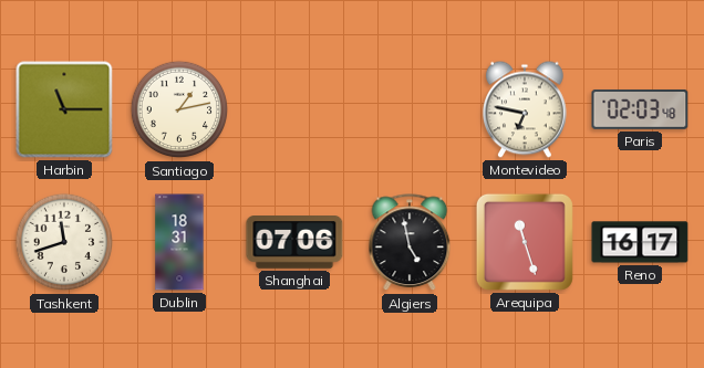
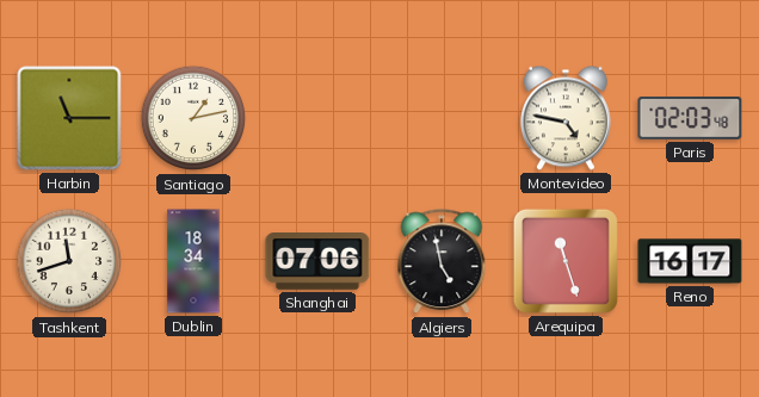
Montevideo: 6:47 -> 4:47 (567, 118)
Dublin: 18:31 -> 18:34 (193, 261)
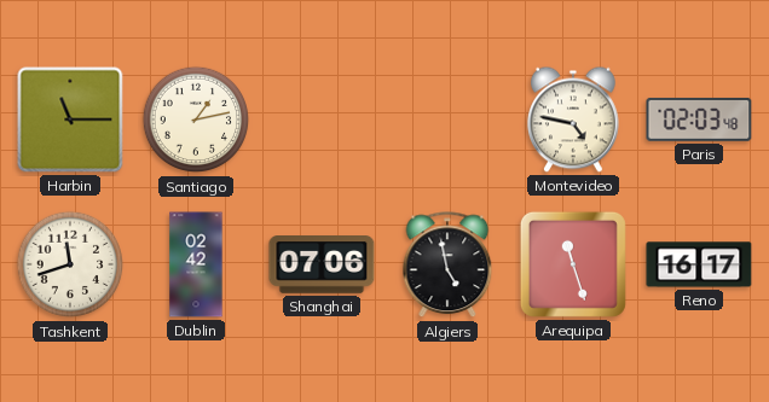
Dublin: 18:34 -> 02:42 (196, 264)
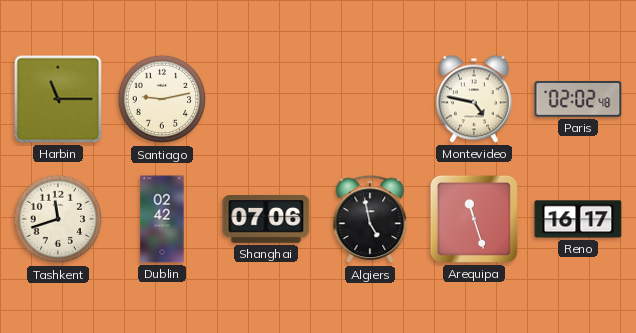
Santiago: 1:13 -> 9:13 (162, 99)
Paris: 02:03 -> 02:02 (578, 99)
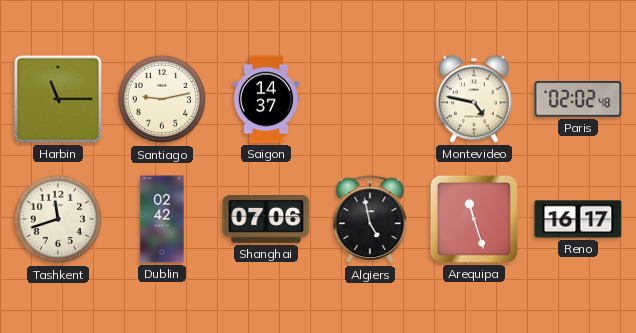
Saigon: none -> 14:37 (266, 99)
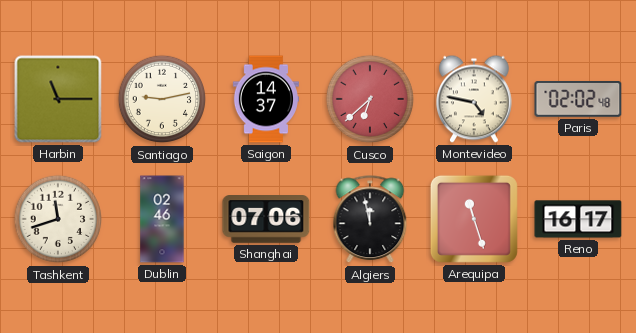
Cusco: none -> 6:38 (370, 99)
Dublin: 02:42 -> 02:46 (162, 219)
Algiers: 4:58 -> 11:58 (370, 220)
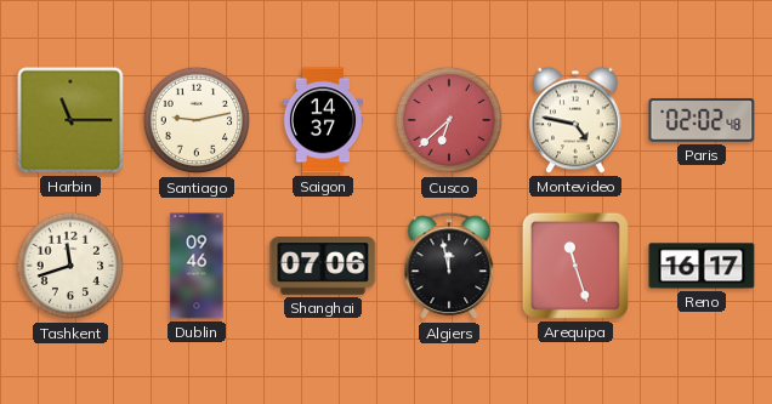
Dublin: 02:46 -> 09:46 (197, 266)
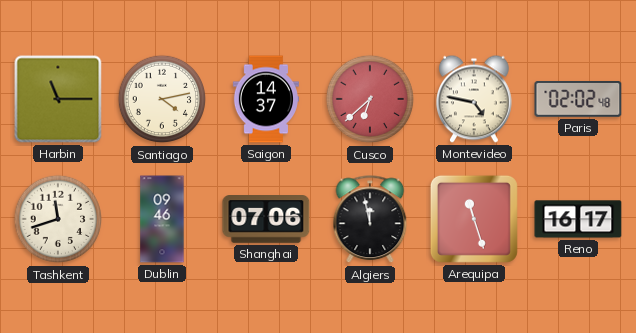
Santiago: 9:13 -> 4:13 (162, 99)
